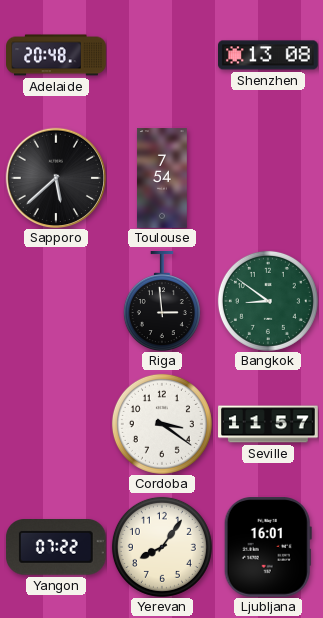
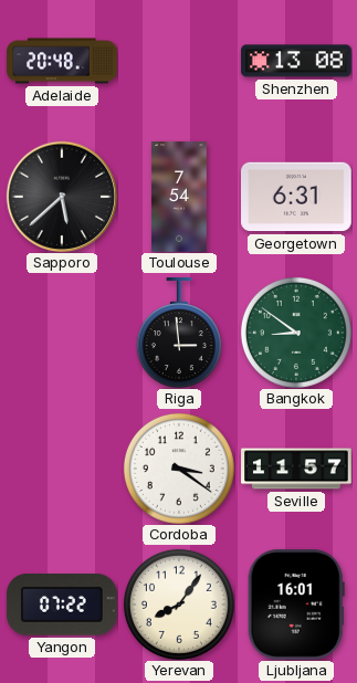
Georgetown: none -> 6:31 (297, 197)
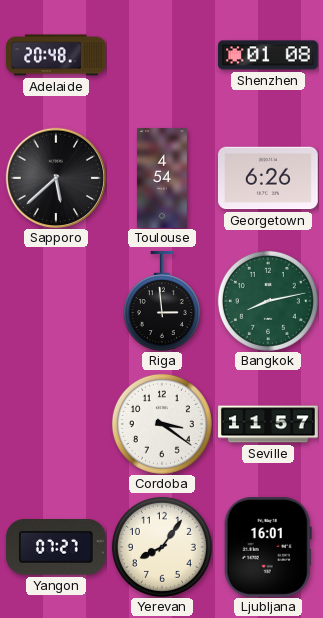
Shenzhen: 13:08 -> 01:08 (269, 55)
Toulouse: 7:54 -> 4:54 (162, 178)
Georgetown: 6:31 -> 6:26 (269, 178)
Bangkok: 8:51 -> 8:13 (268, 301)
Yangon: 07:22 -> 07:27 (56, 548)
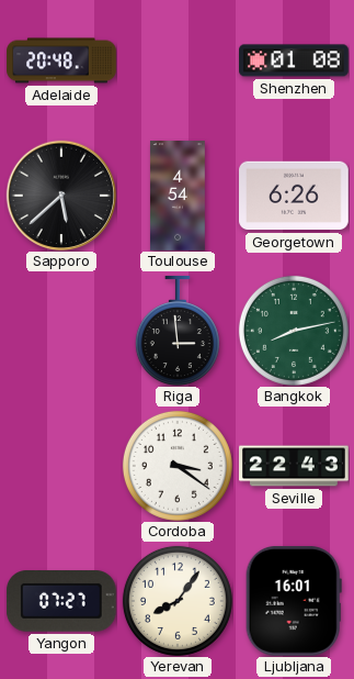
Seville: 11:57 -> 22:43 (294, 466)
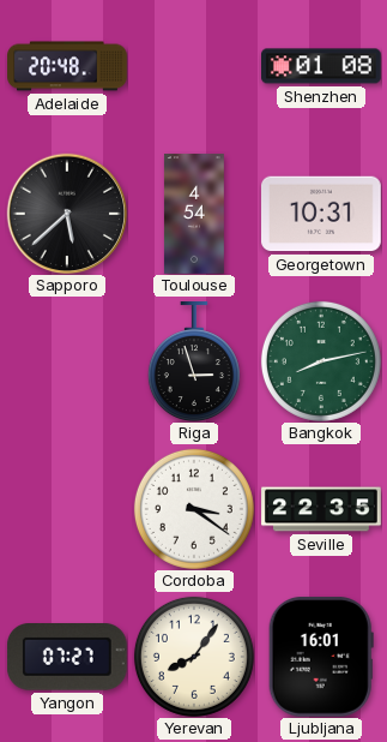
Georgetown: 6:26 -> 10:31 (322, 214)
Riga: 2:59 -> 2:57 (194, 361)
Seville: 22:43 -> 22:35 (321, 509)
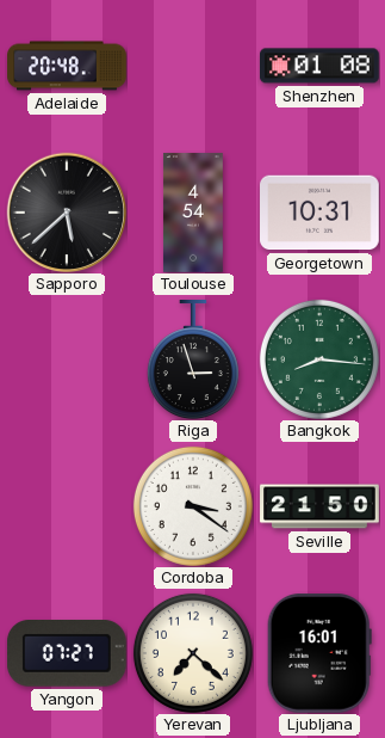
Bangkok: 8:13 -> 8:16 (319, 359)
Seville: 22:35 -> 21:50 (319, 506)
Yerevan: 8:06 -> 7:22 (193, 653)
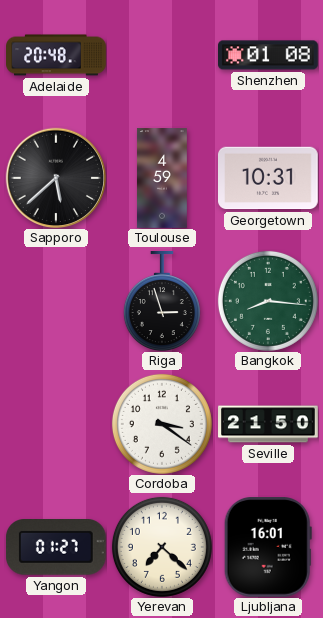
Toulouse: 4:54 -> 4:59 (162, 178)
Yangon: 07:27 -> 01:27 (56, 548)
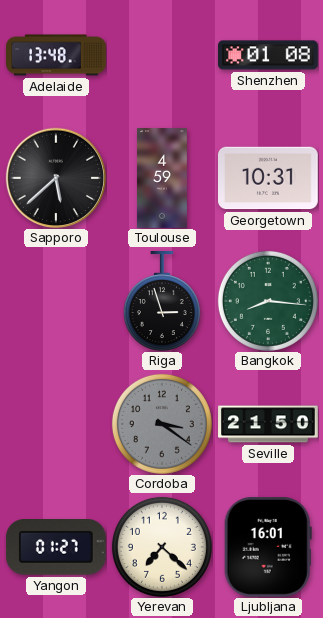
Adelaide: 20:48 -> 13:48 (56, 55)
Cordoba dial: white -> grey (162, 424)
